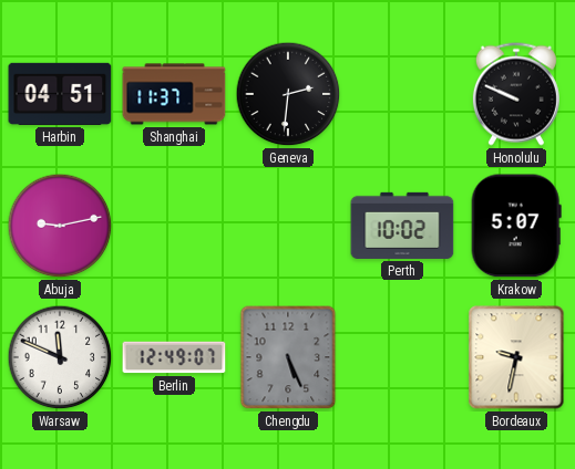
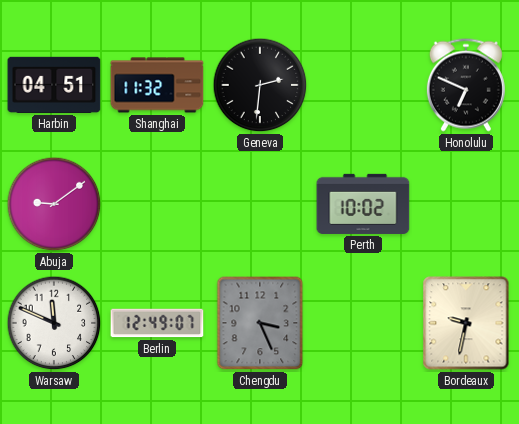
Shanghai: 11:37 -> 11:32 (157, 85)
Honolulu: 9:49 -> 6:49 (466, 85)
Abuja: 9:13 -> 9:09 (54, 204)
Krakow: 5:07 -> none (516, 226)
Chengdu: 5:26 -> 3:26 (260, 323)
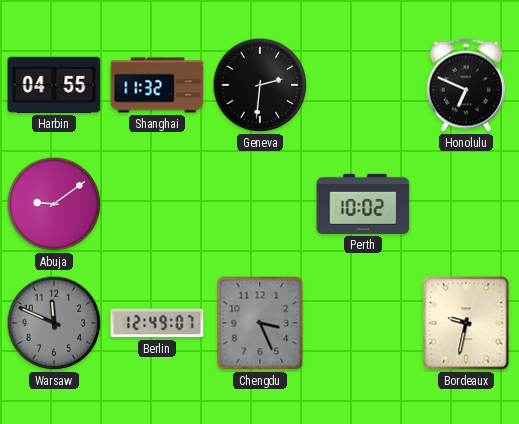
Harbin: 04:51 -> 04:55 (54, 85)
Warsaw dial: white -> grey (54, 323)
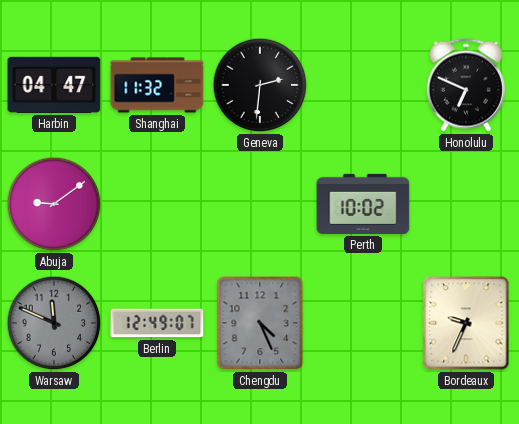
Harbin: 04:55 -> 04:47 (54, 85)
Chengdu: 3:26 -> 4:26 (260, 323)
Bordeaux: 9:32 -> 9:34 (466, 323)
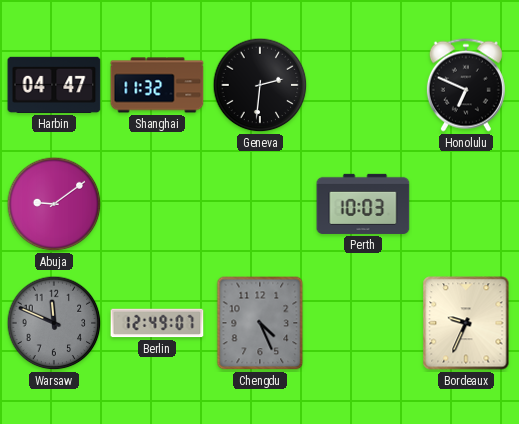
Perth: 10:02 -> 10:03 (363, 204)
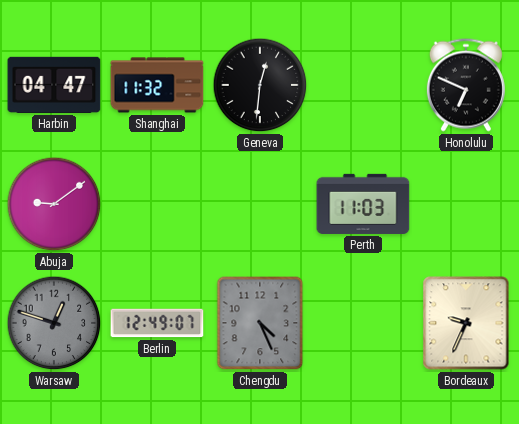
Geneva: 2:31 -> 12:31 (260, 85)
Perth: 10:03 -> 11:03 (363, 204)
Warsaw: 11:49 -> 12:48 (54, 323)
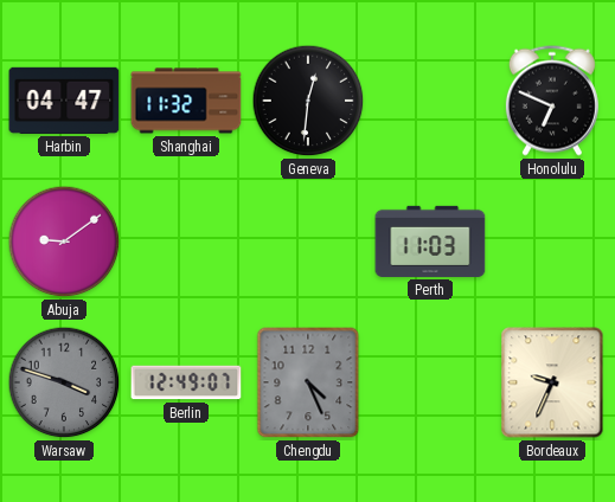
Warsaw: 12:48 -> 3:48 (64, 382)
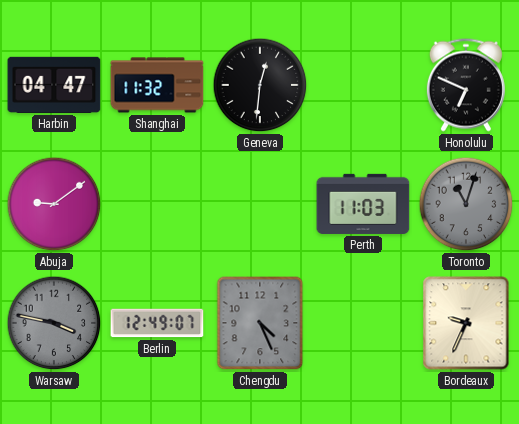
Toronto: none -> 11:03 (466, 204)
Warsaw: 3:48 -> 3:47 (54, 323)
